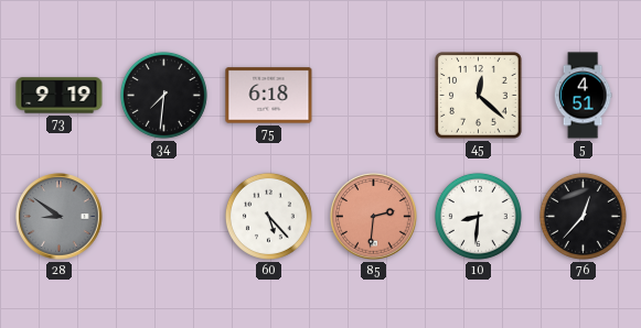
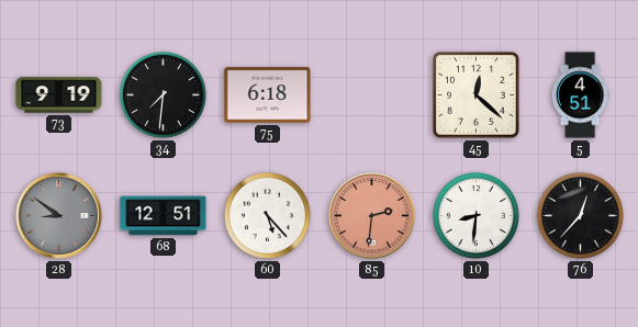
68: none -> 12:51 (164, 216)
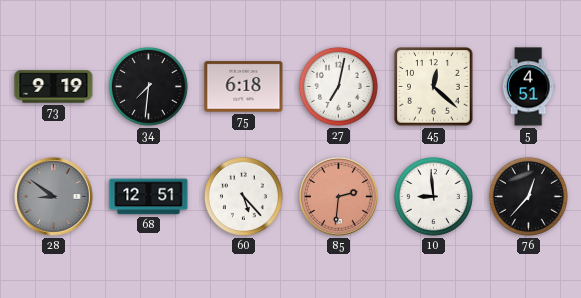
27: none -> 7:02 (338, 86)
10: 8:31 -> 8:59 (433, 196)
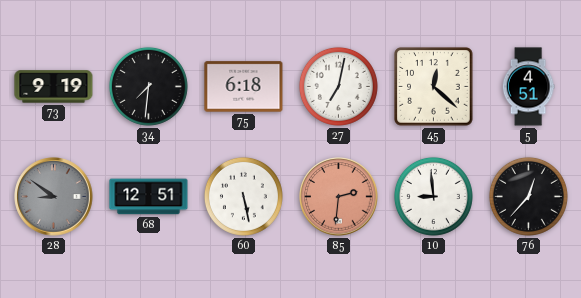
60: 5:23 -> 5:28 (243, 196)
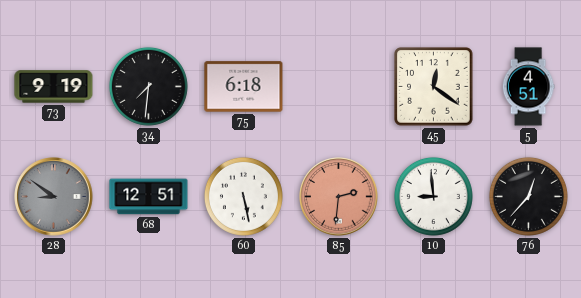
27: 7:02 -> none (338, 86)
45: 12:22 -> 12:21 (434, 87)
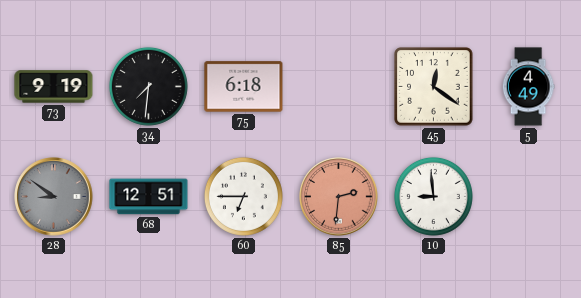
5: 4:51 -> 4:49 (528, 87)
60: 5:28 -> 6:45 (243, 196)
76: 12:37 -> none (528, 196)
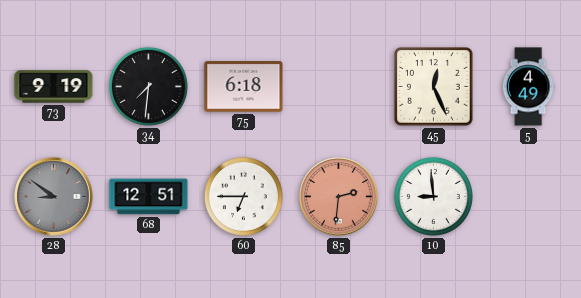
45: 12:21 -> 12:26 (434, 87)
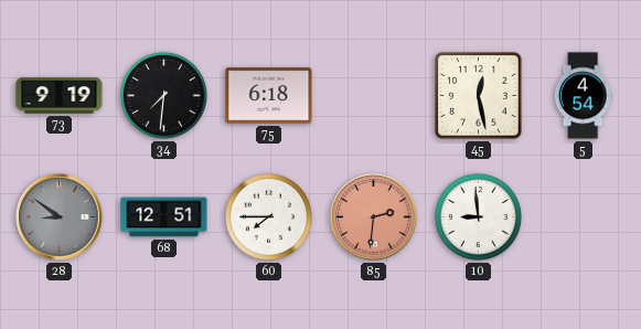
45: 12:26 -> 12:28 (479, 96)
5: 4:49 -> 4:54 (583, 96)
60: 6:45 -> 7:45 (268, 216)
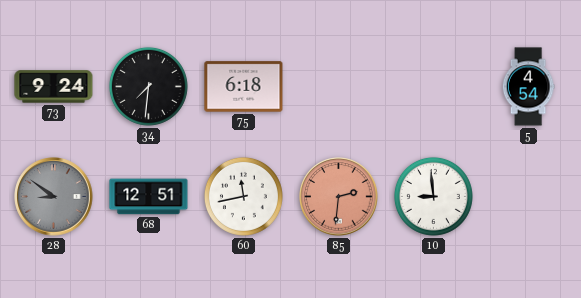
73: 9:19 -> 9:24 (54, 87)
45: 12:28 -> none (479, 96)
60: 7:45 -> 11:43 (243, 196)
